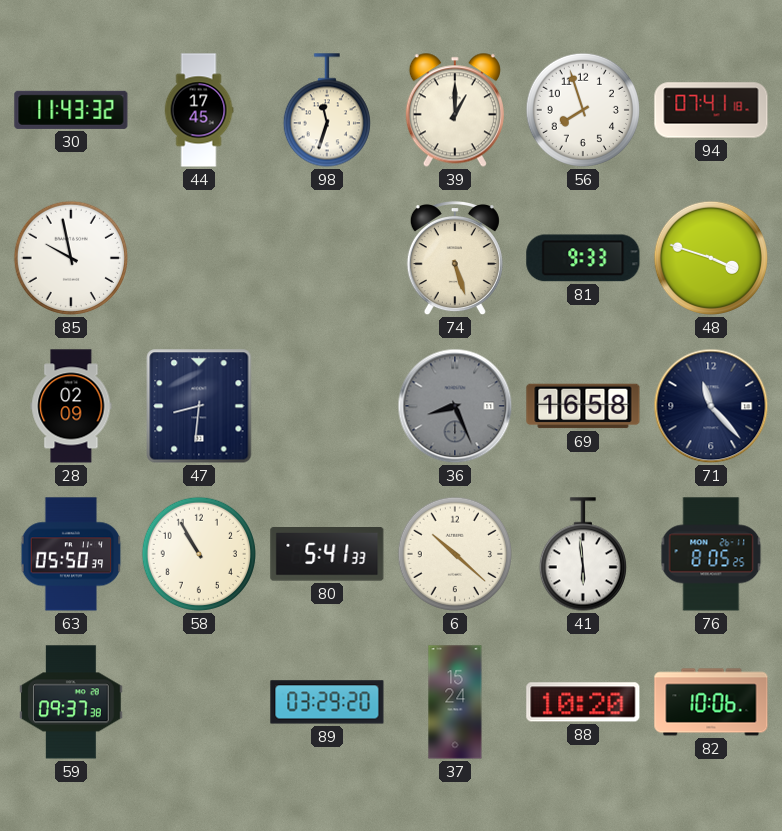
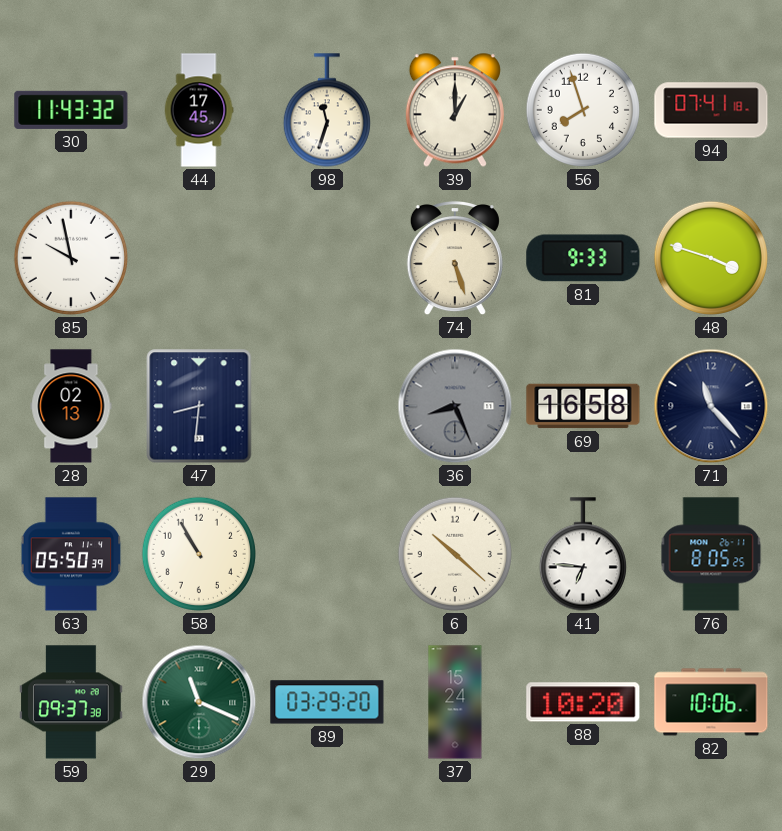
28: 02:09 -> 02:13 (71, 406)
80: 5:41 -> none (327, 555)
41: 5:59 -> 6:46 (583, 554)
29: none -> 11:19 (199, 702)
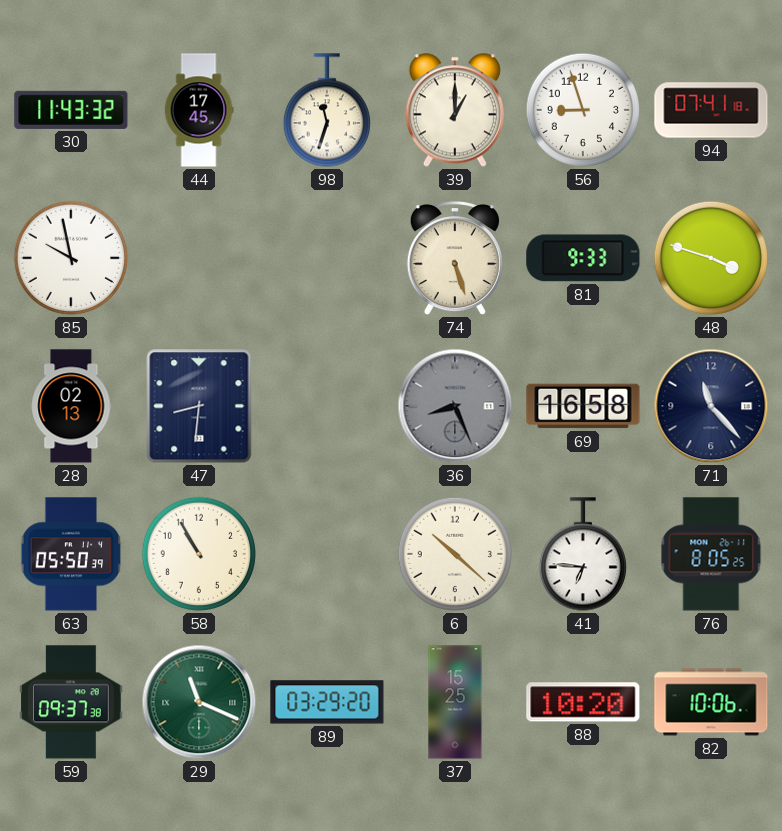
56: 7:57 -> 8:57 (583, 110)
37: 15:24 -> 15:25 (455, 702)
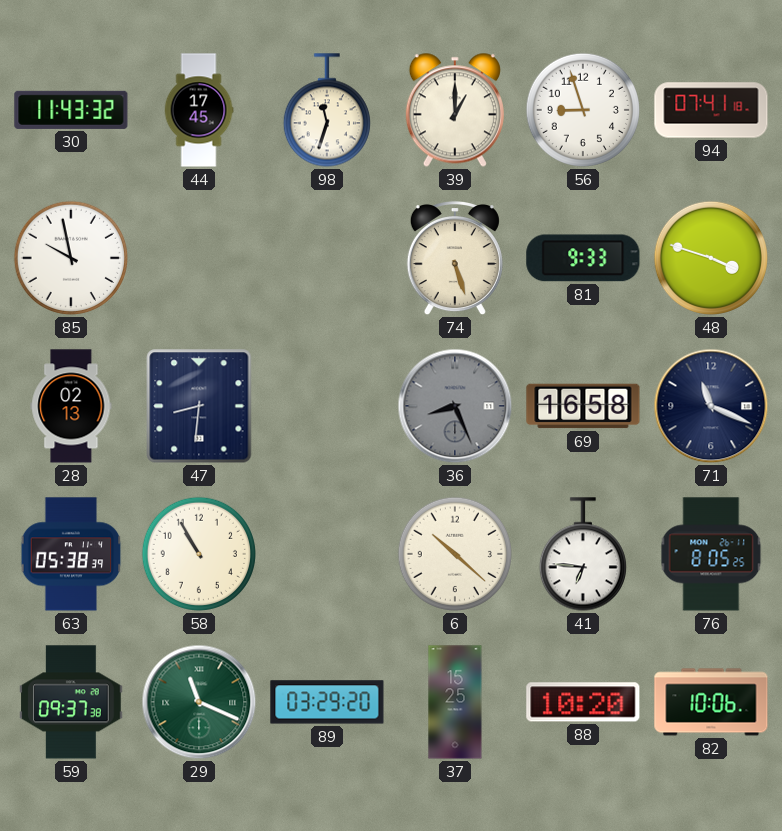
71: 11:23 -> 11:19 (711, 406)
63: 05:50 -> 05:38 (71, 554)
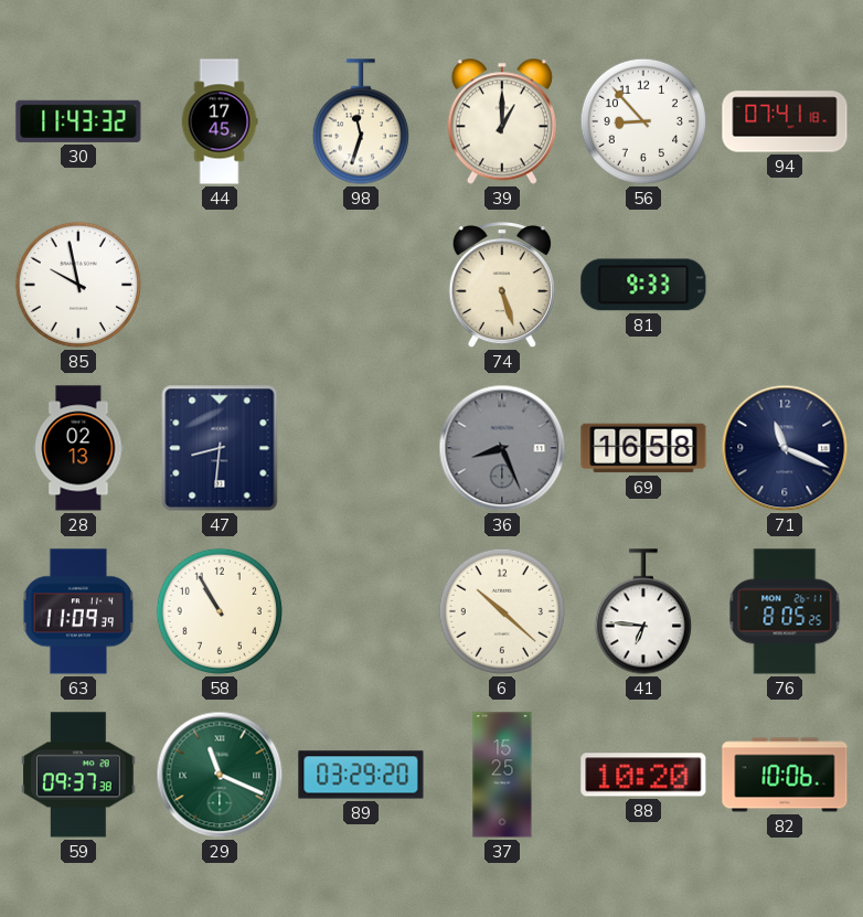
56: 8:57 -> 8:53 (643, 121)
48: 3:48 -> none (711, 258)
63: 05:38 -> 11:09 (78, 611)
